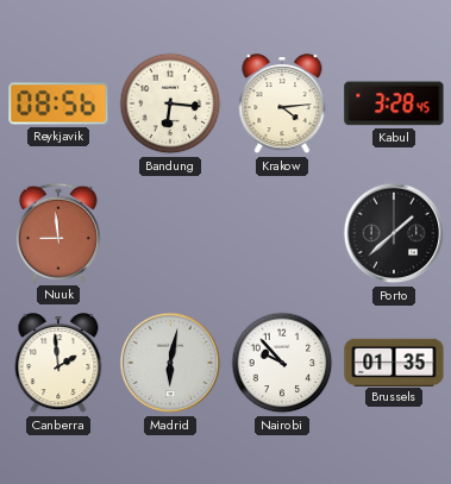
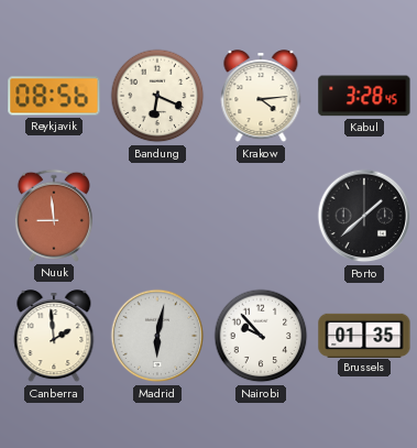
Bandung: 6:16 -> 6:19 (157, 96)
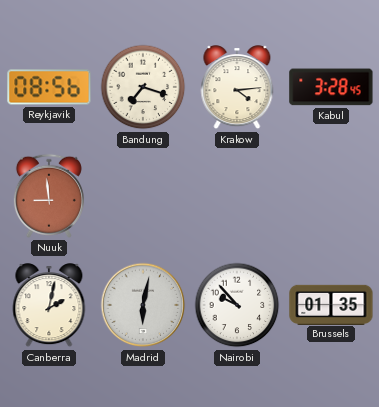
Bandung: 6:19 -> 7:18 (143, 87)
Porto: 1:38 -> none (364, 216)
Canberra: 1:59 -> 2:02 (49, 306)
